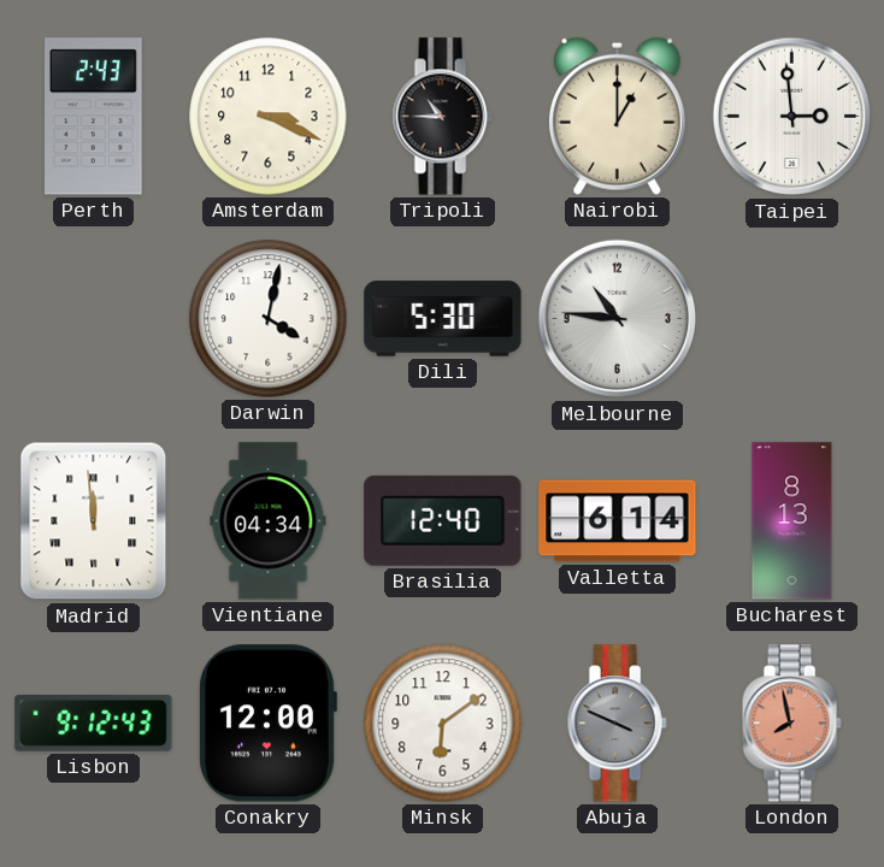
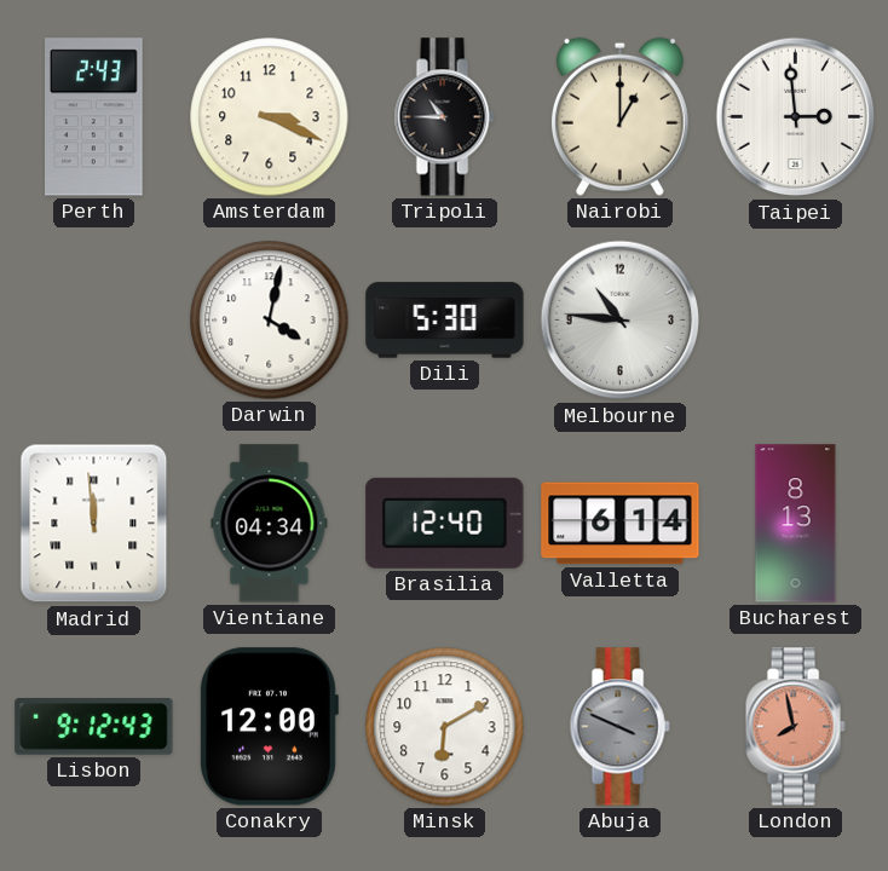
Minsk: 6:09 -> 6:10 (445, 727)
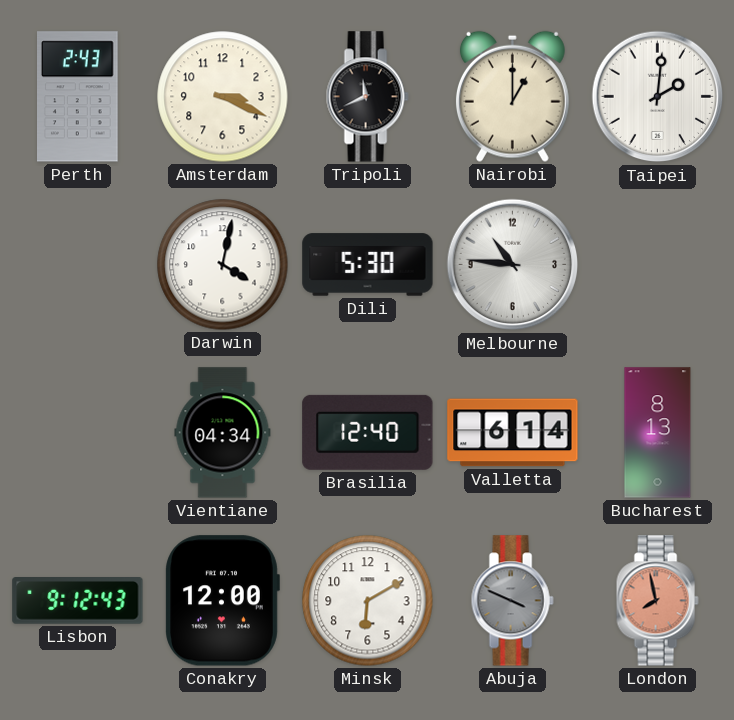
Tripoli: 10:45 -> 11:41 (367, 97)
Taipei: 2:59 -> 2:01 (658, 97)
Madrid: 11:59 -> none (94, 524)
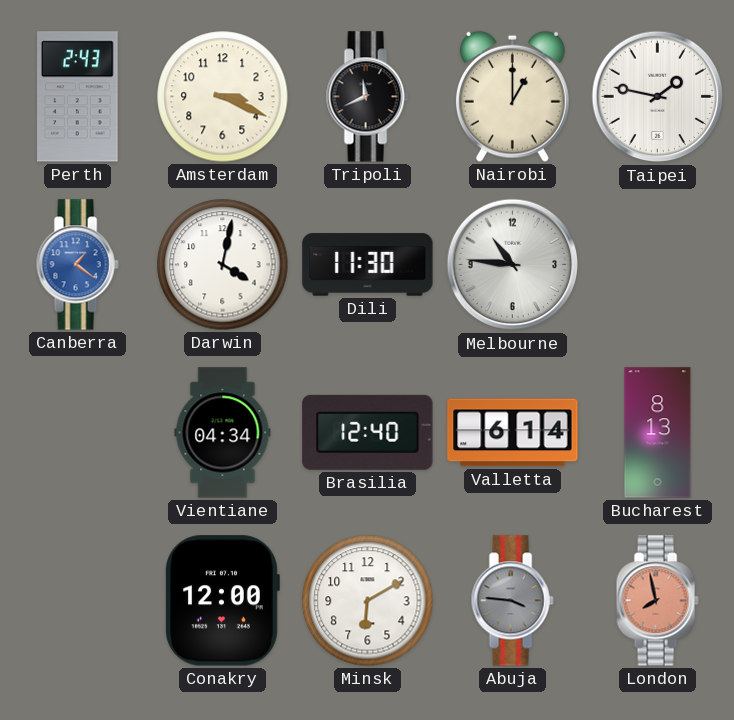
Taipei: 2:01 -> 1:47 (658, 97)
Canberra: none -> 1:21 (77, 265)
Dili: 5:30 -> 11:30 (368, 265)
Lisbon: 9:12 -> none (78, 601)
Abuja: 3:49 -> 3:46 (512, 601)
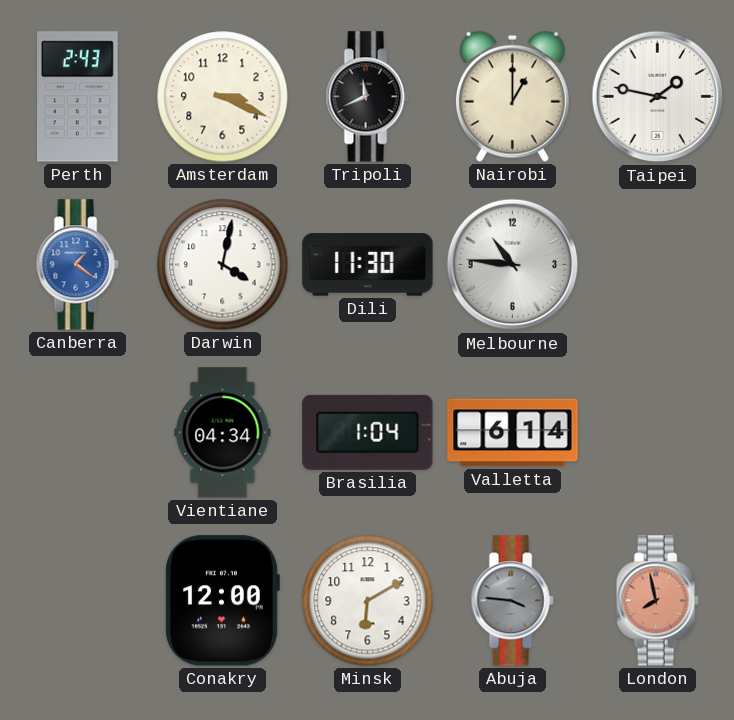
Brasilia: 12:40 -> 1:04 (368, 432)
Bucharest: 8:13 -> none (658, 433)
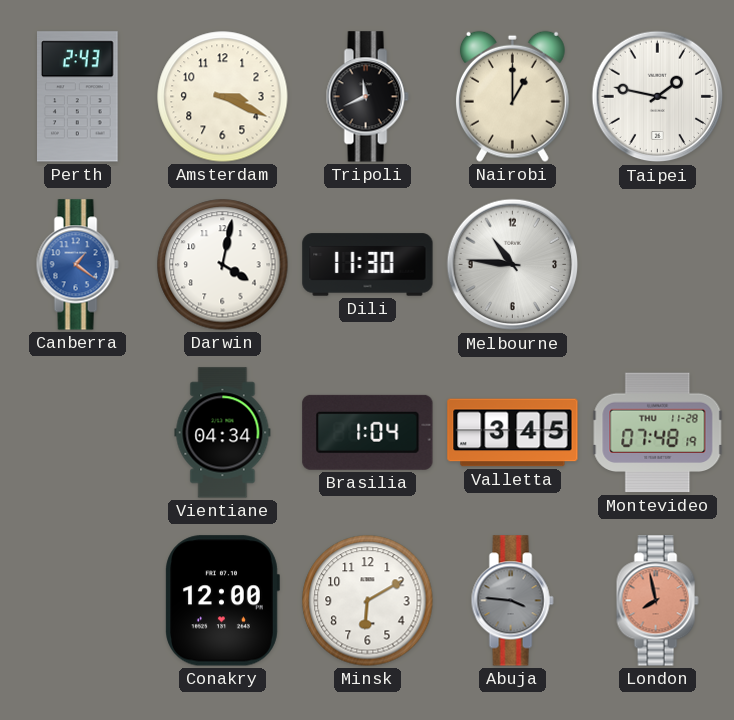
Valletta: 6:14 -> 3:45 (513, 433)
Montevideo: none -> 07:48 (658, 433)
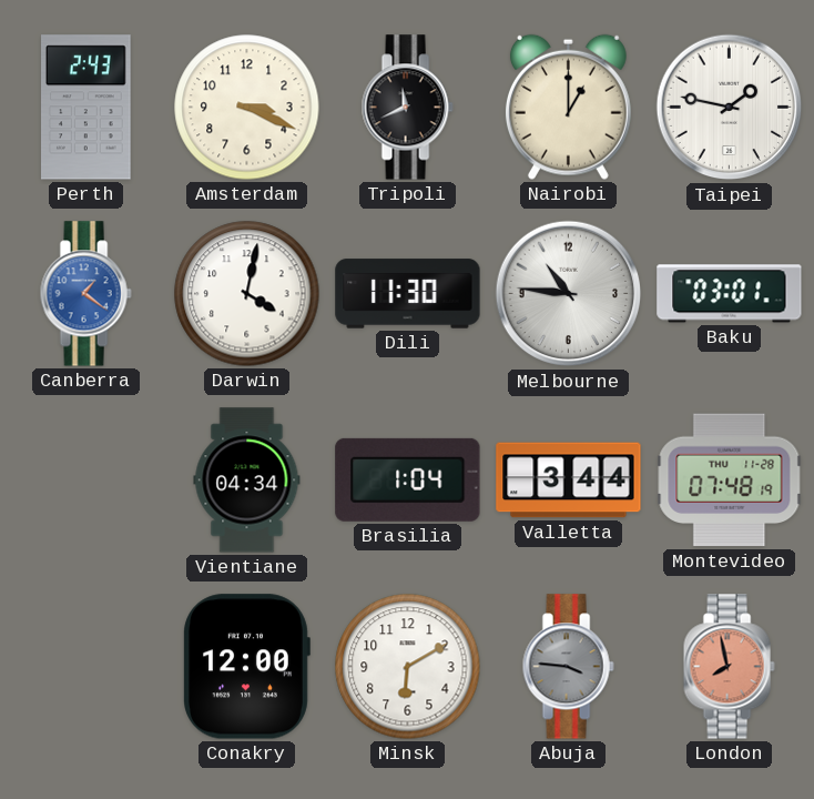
Baku: none -> 03:01 (730, 294)
Valletta: 3:45 -> 3:44 (569, 481)
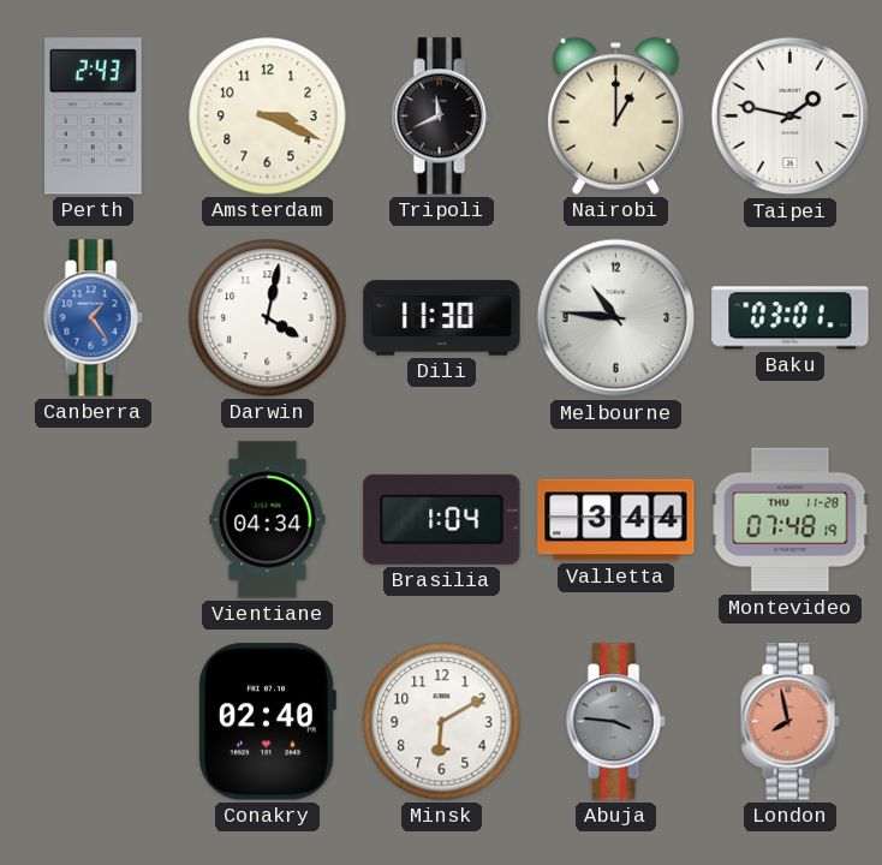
Canberra: 1:21 -> 1:24 (93, 318)
Conakry: 12:00 -> 02:40 (267, 722)
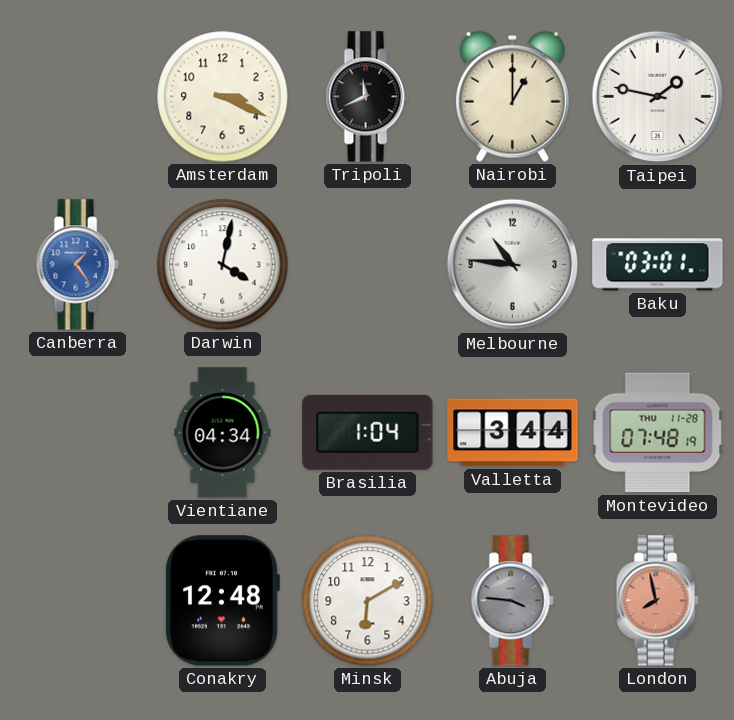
Perth: 2:43 -> none (94, 117)
Dili: 11:30 -> none (442, 318)
Conakry: 02:40 -> 12:48 (222, 601)
